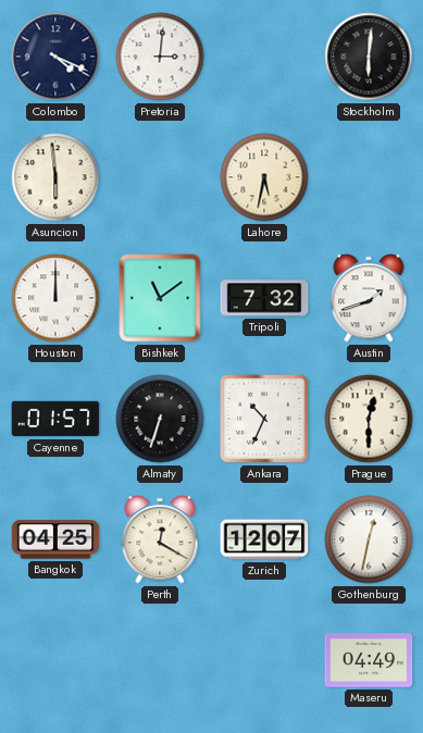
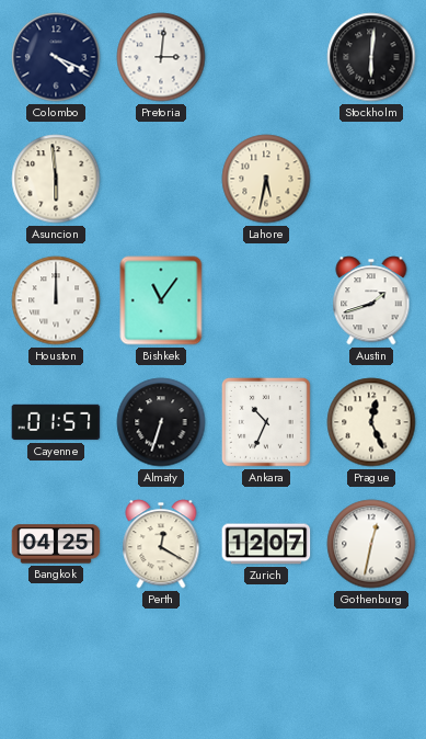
Bishkek: 11:09 -> 11:06 (161, 300)
Tripoli: 7:32 -> none (264, 298)
Prague: 12:30 -> 12:26 (371, 422)
Maseru: 04:49 -> none (369, 660)
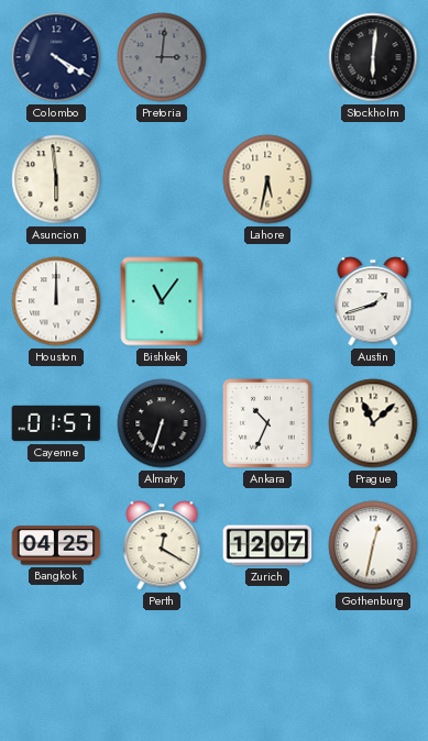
Colombo: 4:19 -> 4:20 (56, 57)
Pretoria dial: white -> grey (162, 57)
Prague: 12:26 -> 11:08 (373, 423)
